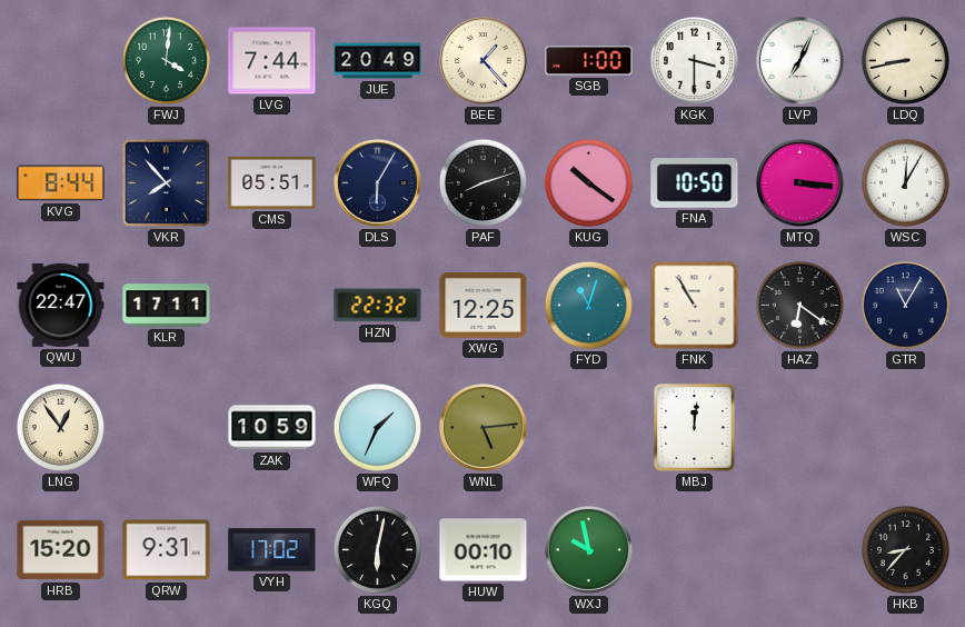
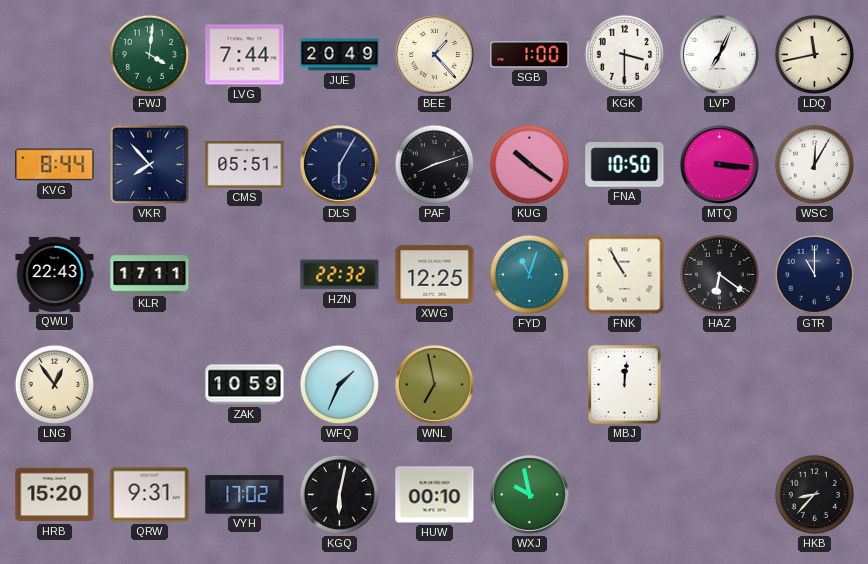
LDQ: 8:43 -> 11:43 (814, 54)
QWU: 22:47 -> 22:43 (55, 274)
GTR: 11:05 -> 11:00 (814, 274)
WNL: 5:14 -> 6:58 (435, 385)
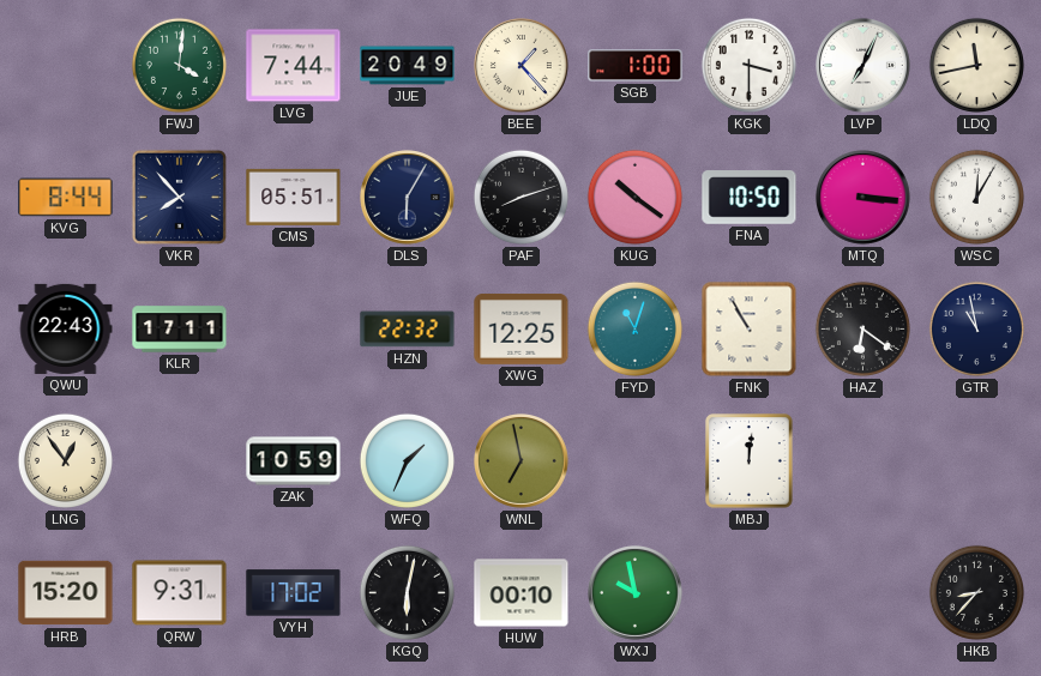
GTR: 11:00 -> 10:58 (976, 328)
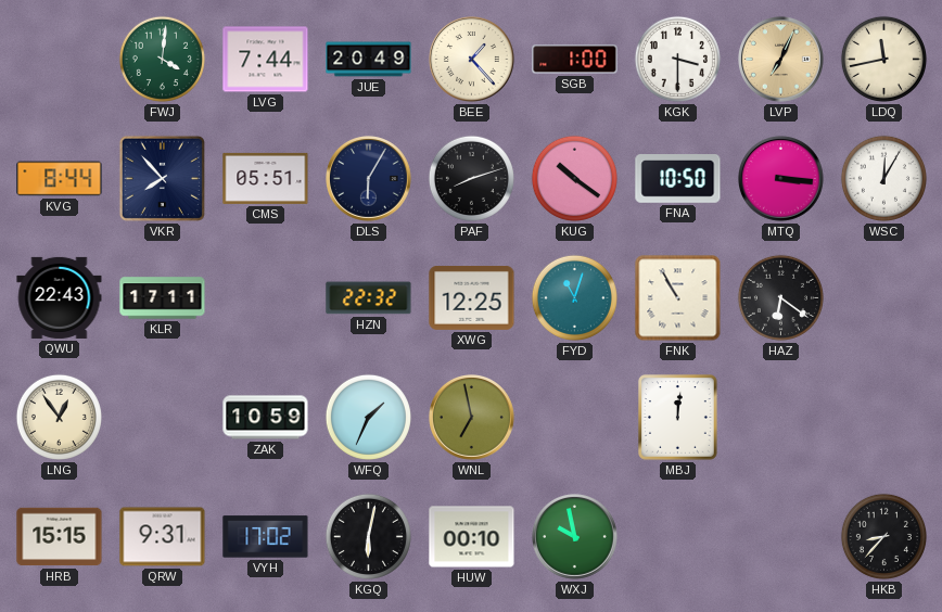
LVP dial: white -> champagne (781, 60)
GTR: 10:58 -> none (976, 328)
HRB: 15:20 -> 15:15 (60, 537)
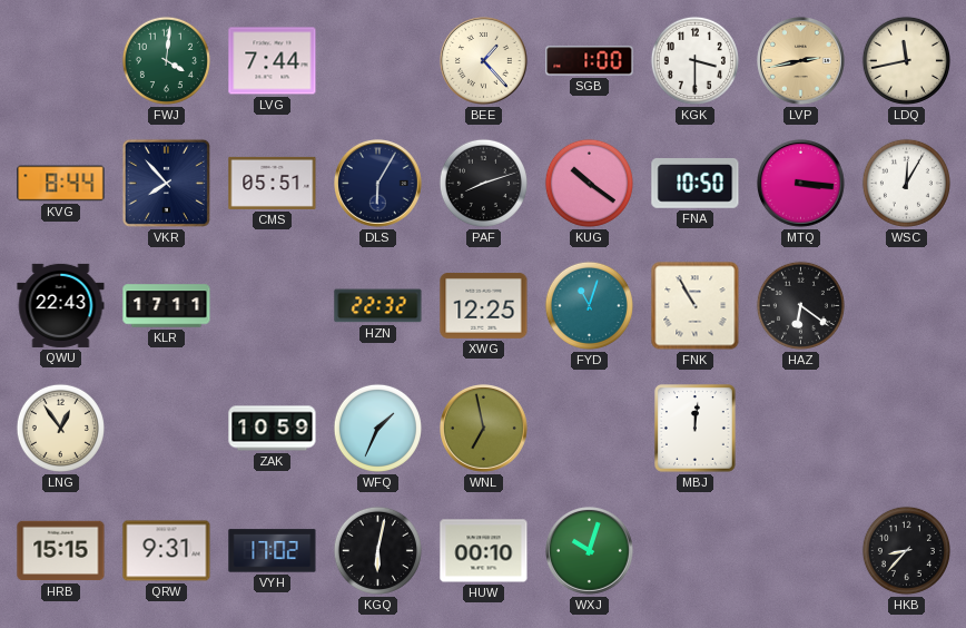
JUE: 20:49 -> none (369, 60)
LVP: 7:04 -> 2:43 (801, 61)
WXJ: 9:58 -> 10:03 (590, 551)
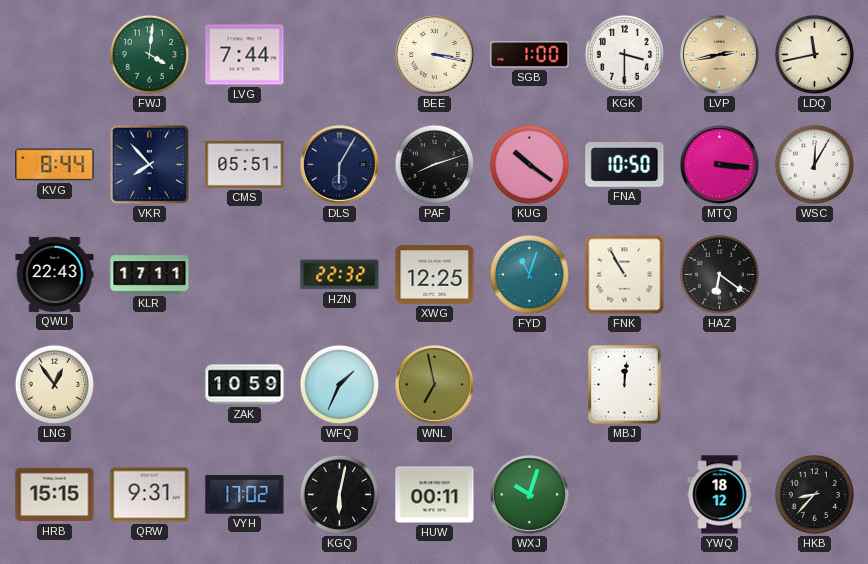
BEE: 1:23 -> 3:17 (435, 55)
HUW: 00:10 -> 00:11 (435, 495)
YWQ: none -> 18:12 (720, 495)
